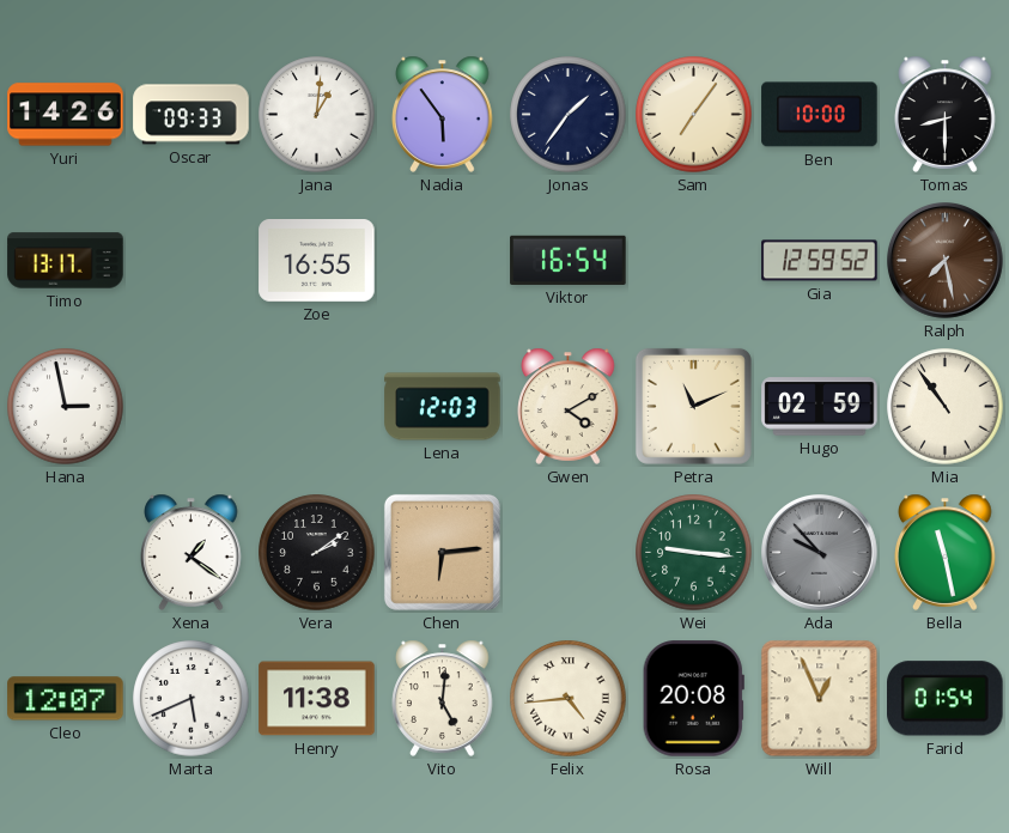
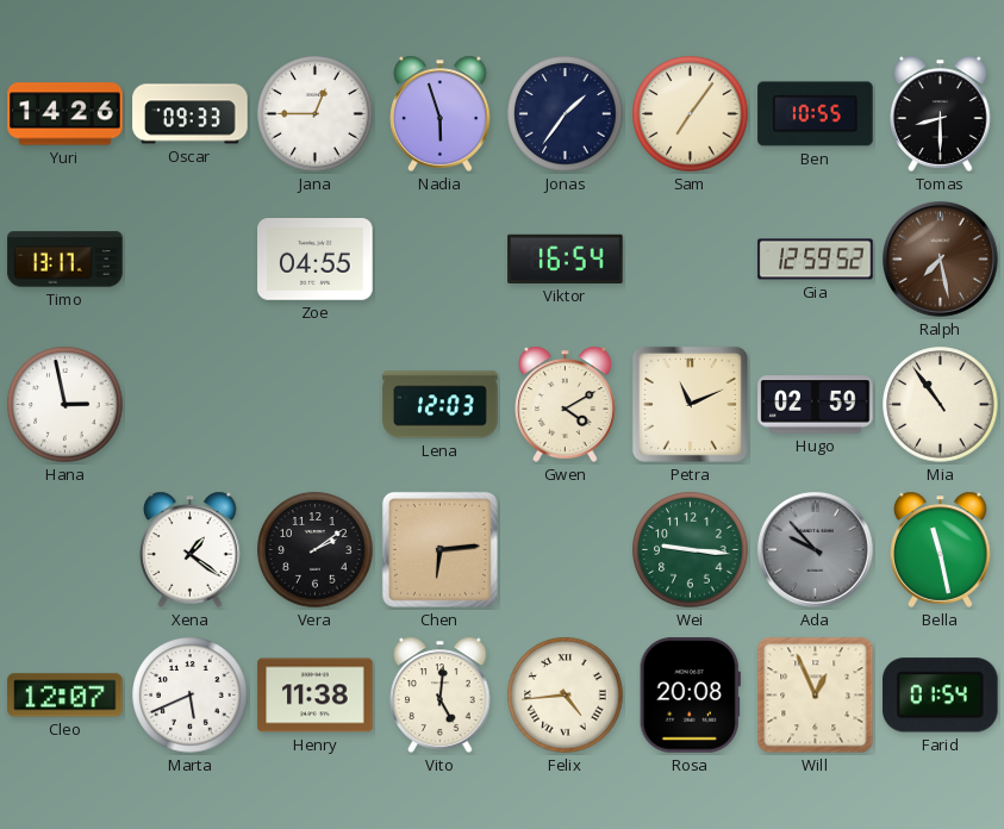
Jana: 1:01 -> 12:45 (316, 114)
Nadia: 5:54 -> 5:57 (441, 113)
Ben: 10:00 -> 10:55 (816, 114)
Zoe: 16:55 -> 04:55 (316, 260)
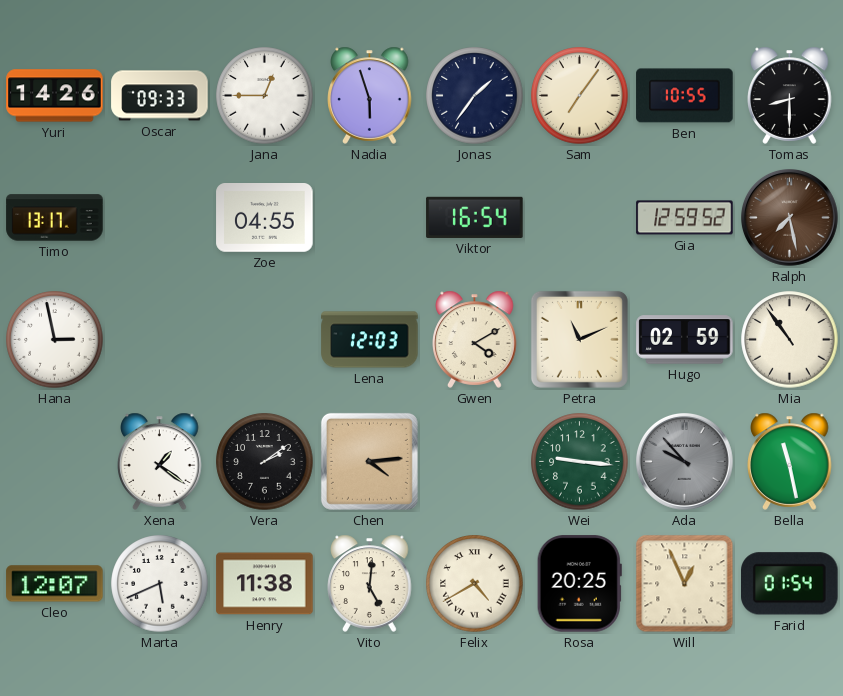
Chen: 6:14 -> 4:14 (369, 461)
Felix: 4:44 -> 4:40 (475, 584)
Rosa: 20:08 -> 20:25 (579, 584)
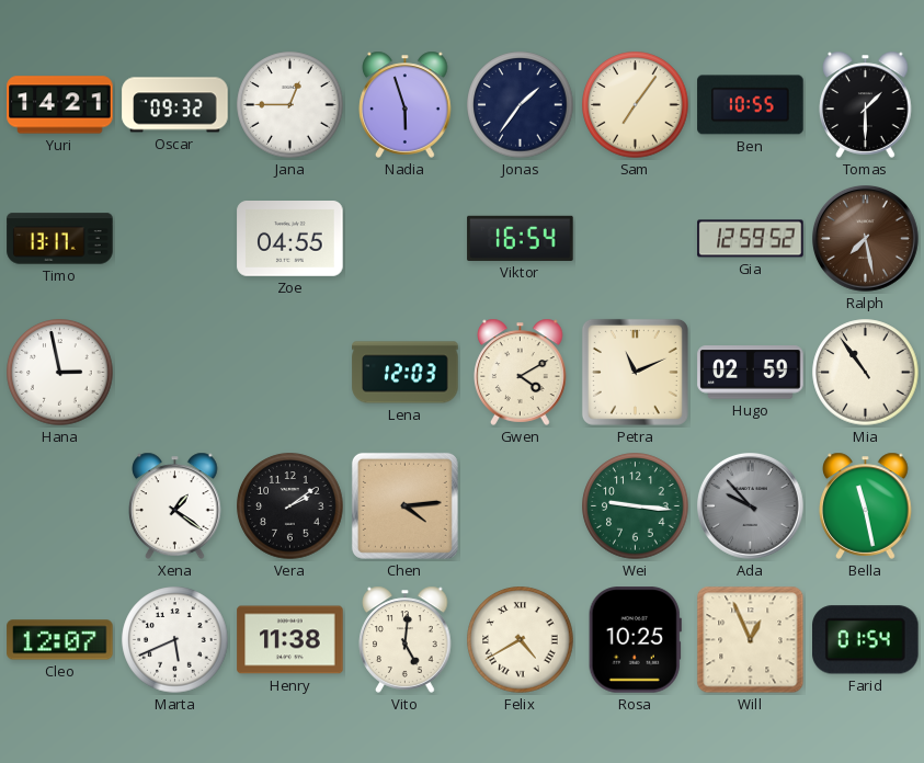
Yuri: 14:26 -> 14:21 (60, 105)
Oscar: 09:33 -> 09:32 (175, 105)
Tomas: 8:30 -> 1:30 (866, 104)
Rosa: 20:25 -> 10:25 (635, 640)
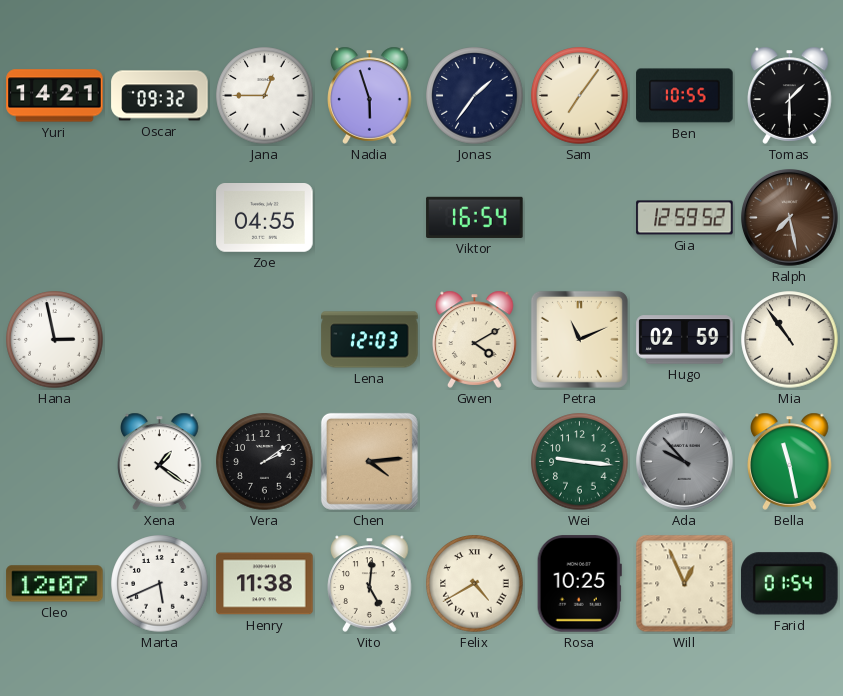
Timo: 13:17 -> none (60, 239)
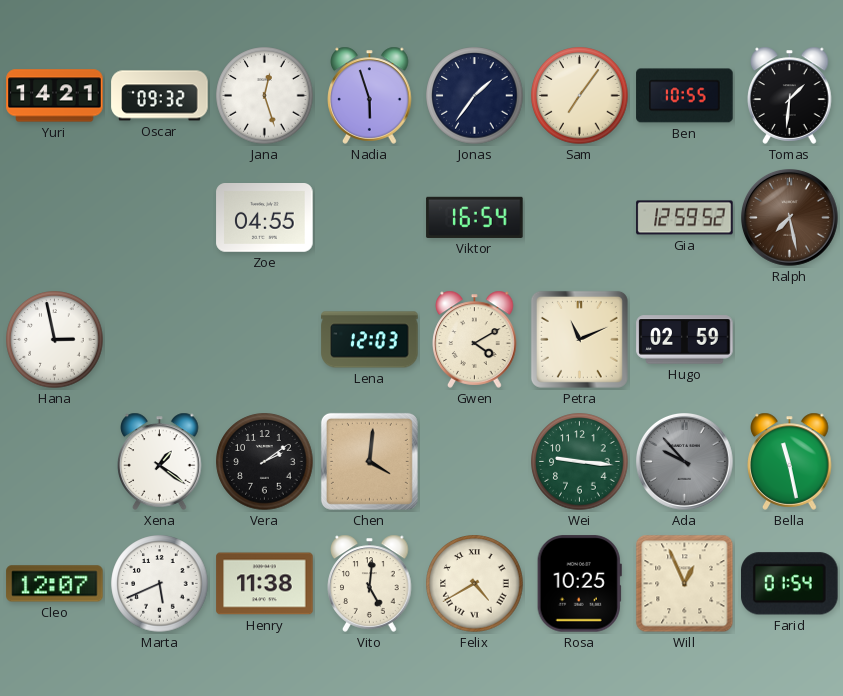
Jana: 12:45 -> 12:27 (265, 96)
Tomas: 1:30 -> 1:31 (790, 95)
Mia: 10:54 -> none (790, 340)
Chen: 4:14 -> 4:01 (369, 461)
